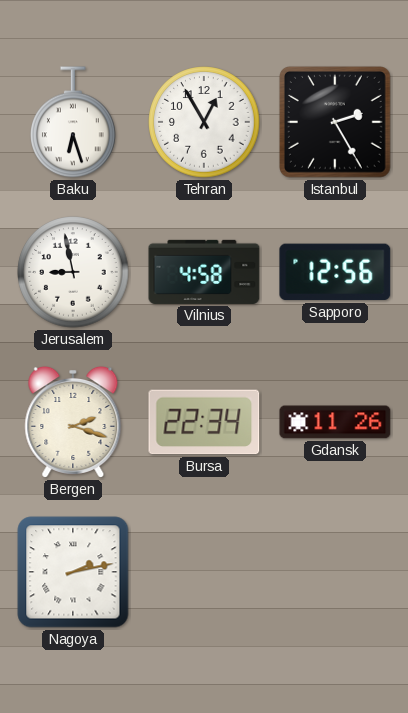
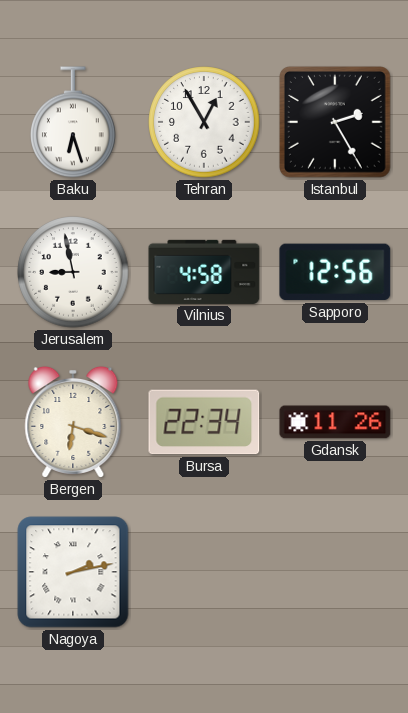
Bergen: 2:18 -> 6:18 (73, 422)
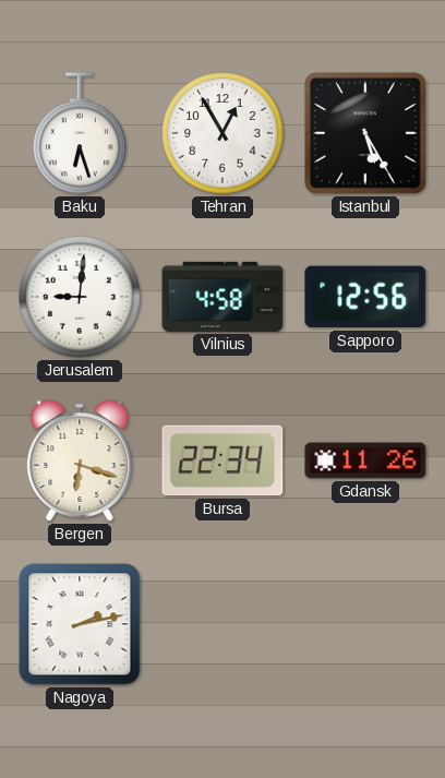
Istanbul: 2:25 -> 5:25 (365, 133)
Jerusalem: 8:58 -> 9:01 (80, 297)
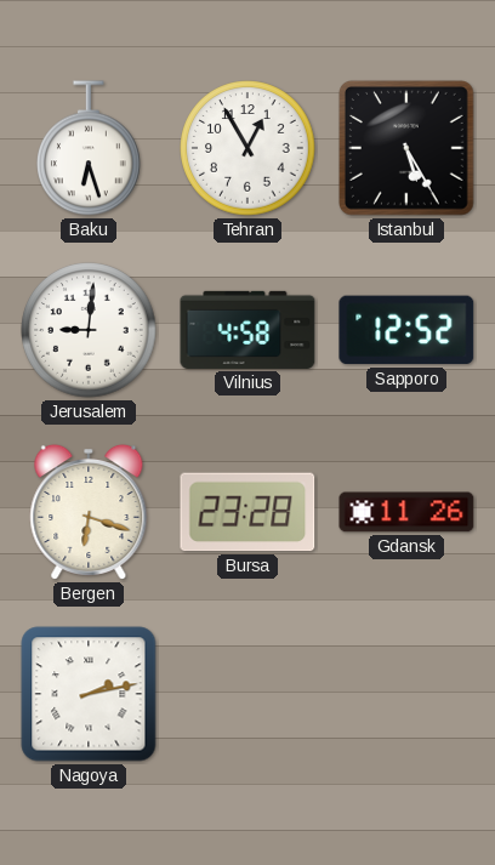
Sapporo: 12:56 -> 12:52 (406, 330)
Bursa: 22:34 -> 23:28 (247, 512)
